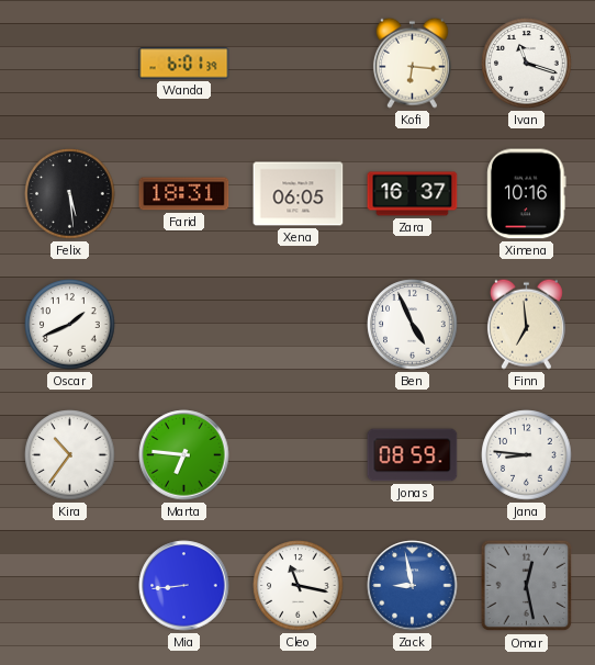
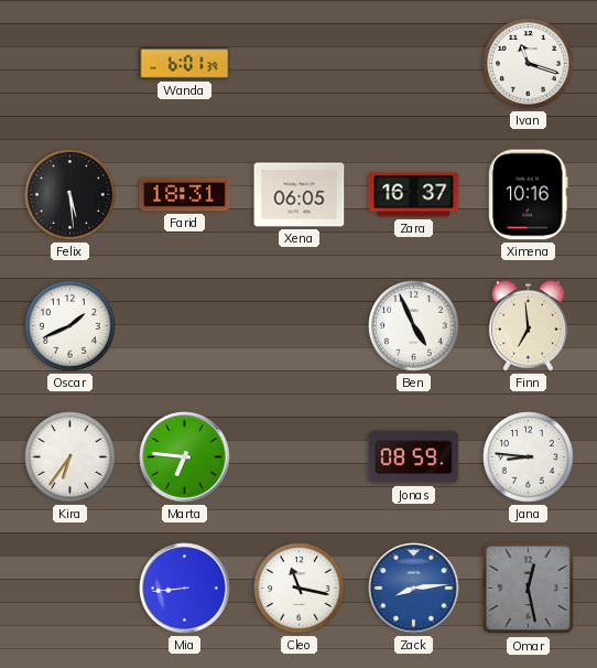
Kofi: 6:16 -> none (412, 63)
Kira: 10:36 -> 6:36 (70, 457)
Zack: 8:58 -> 8:14 (414, 589)
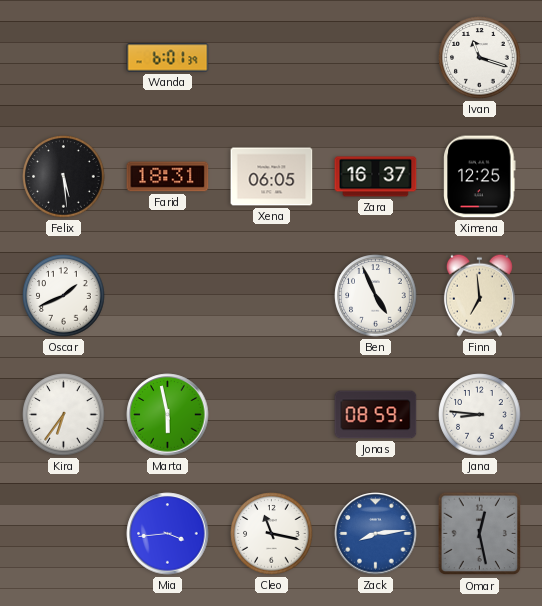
Ximena: 10:16 -> 12:25 (480, 177)
Marta: 6:46 -> 5:58 (168, 415)
Mia: 8:44 -> 3:44 (168, 534)
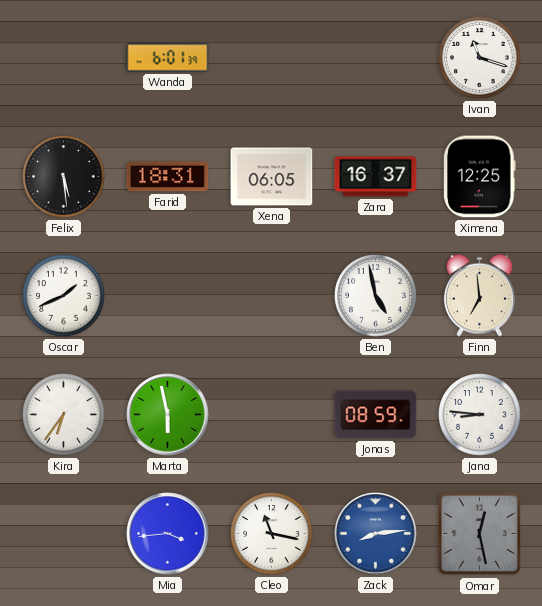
Ben: 4:56 -> 4:58 (376, 296)
